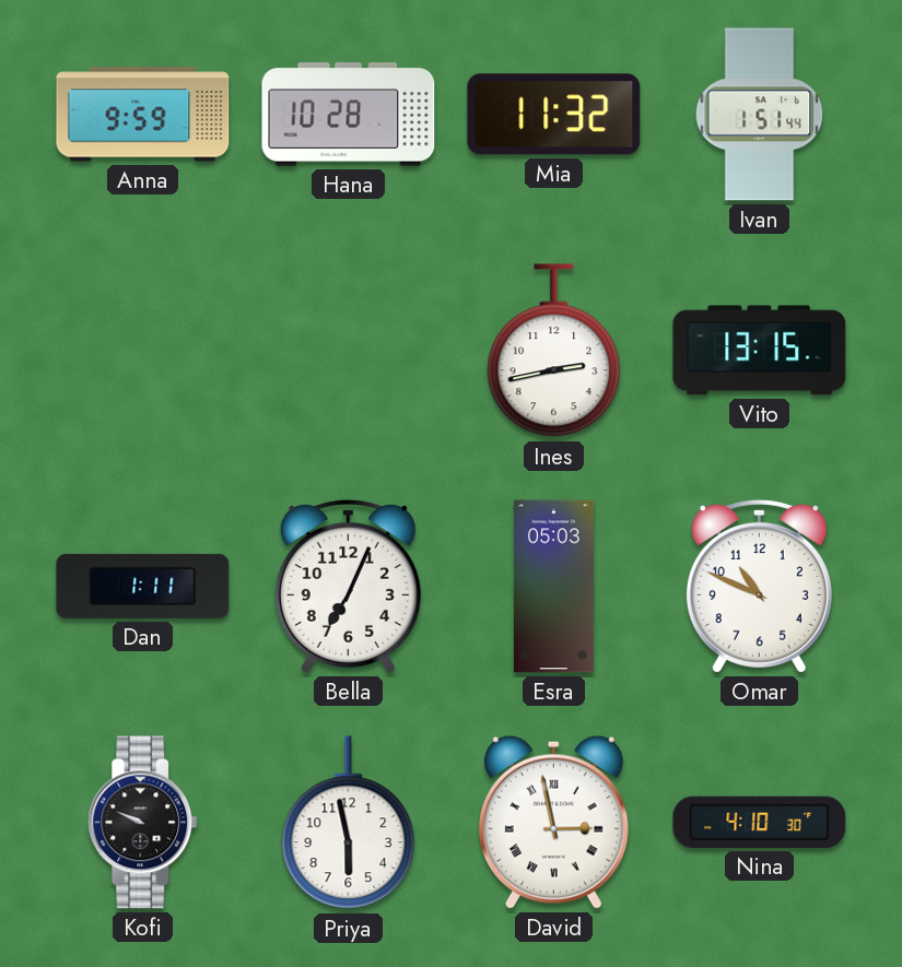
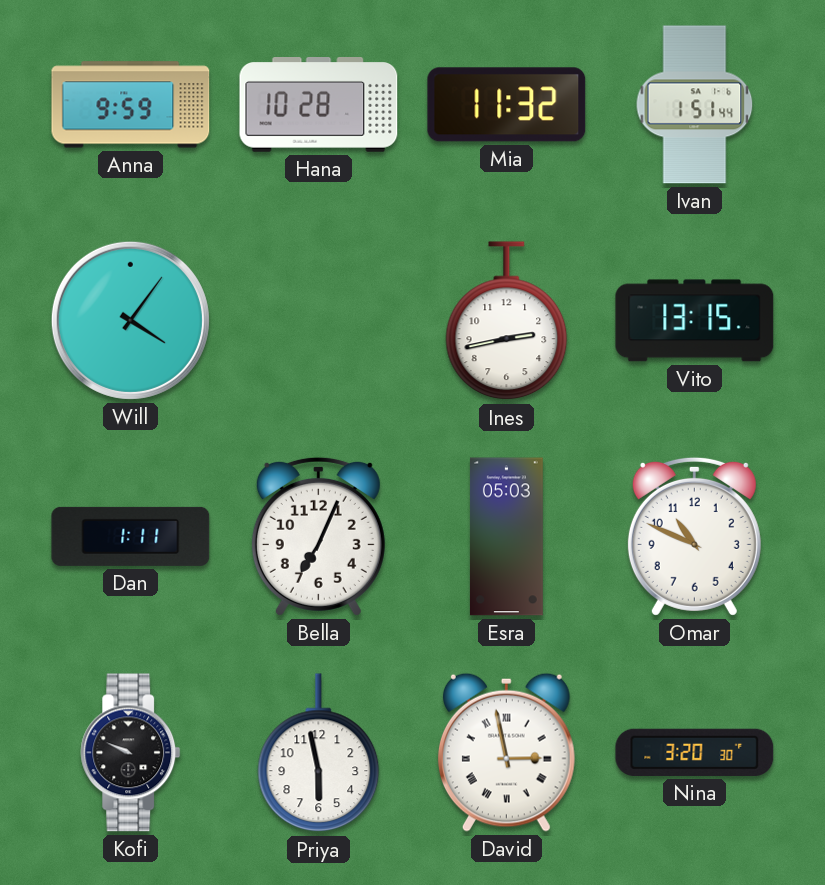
Will: none -> 4:06 (130, 320)
Nina: 4:10 -> 3:20 (695, 752)
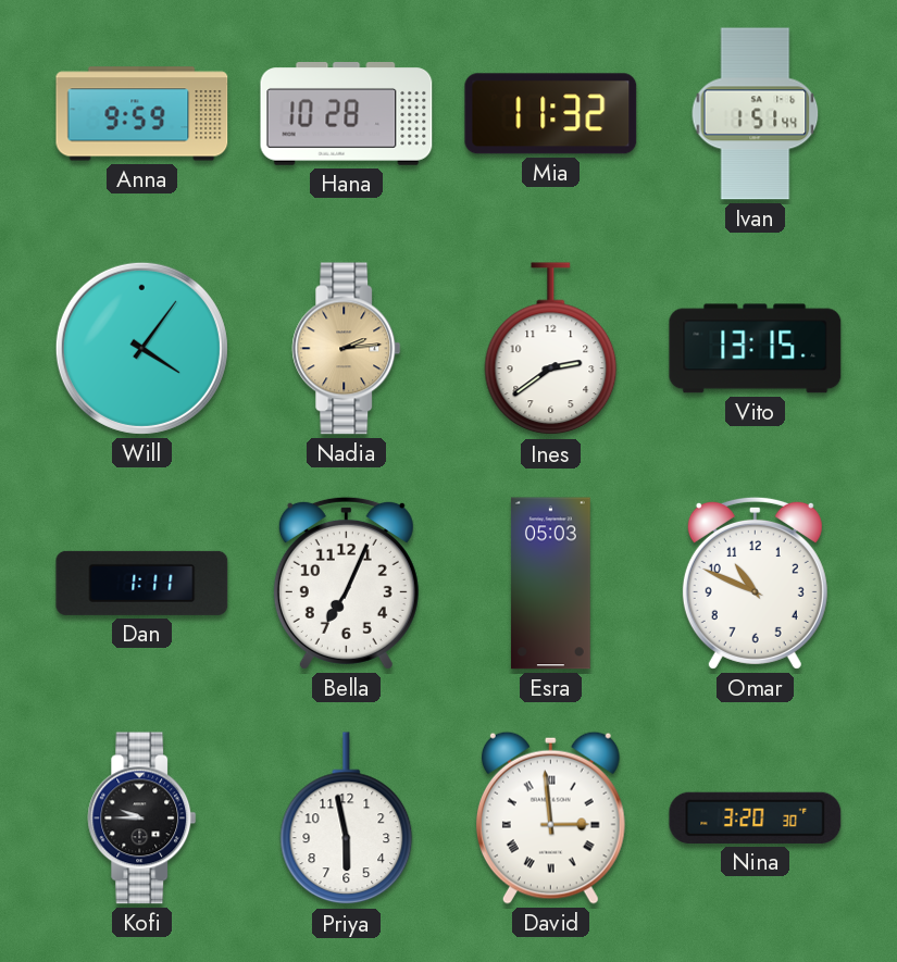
Nadia: none -> 2:14 (347, 349)
Ines: 2:43 -> 2:39 (551, 349)
Kofi: 9:49 -> 9:45 (142, 819)
David: 2:58 -> 2:59 (550, 817)
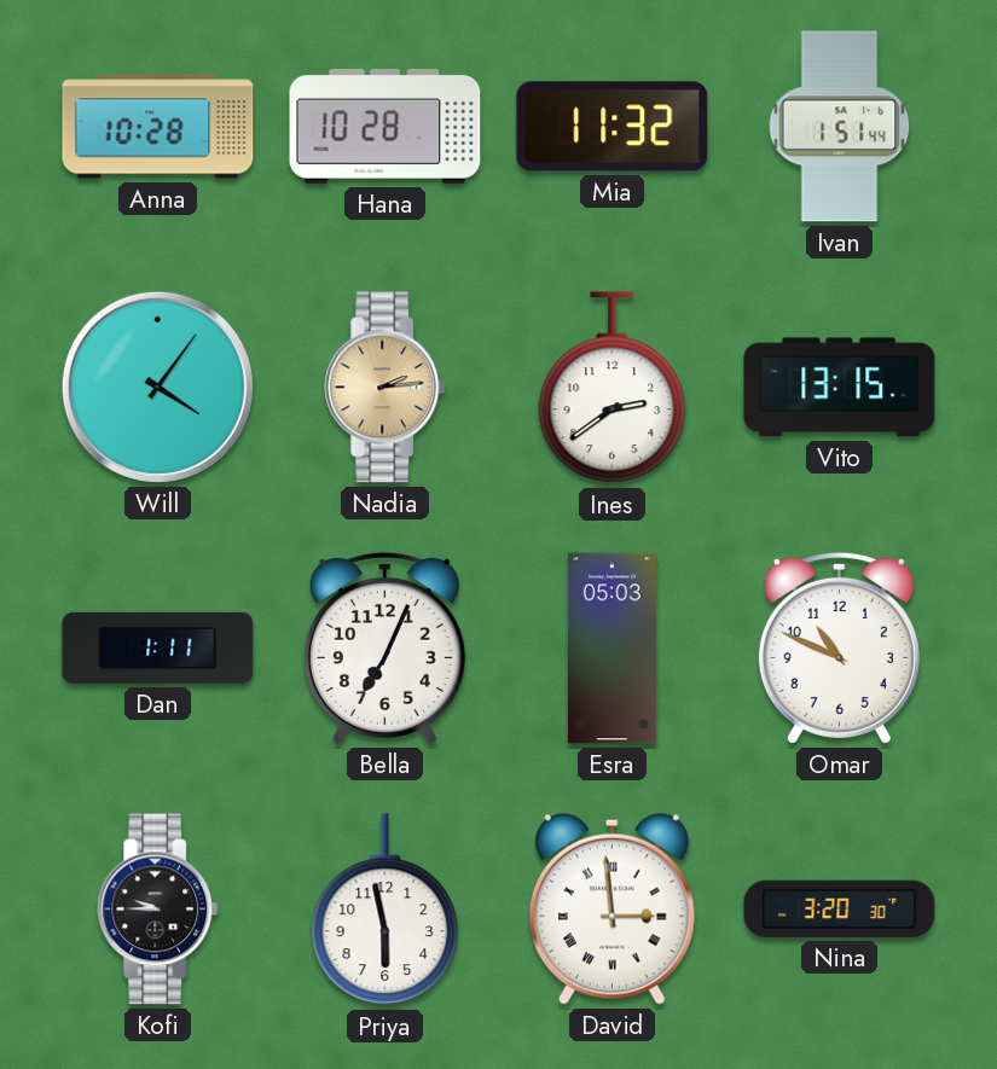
Anna: 9:59 -> 10:28 (158, 127)
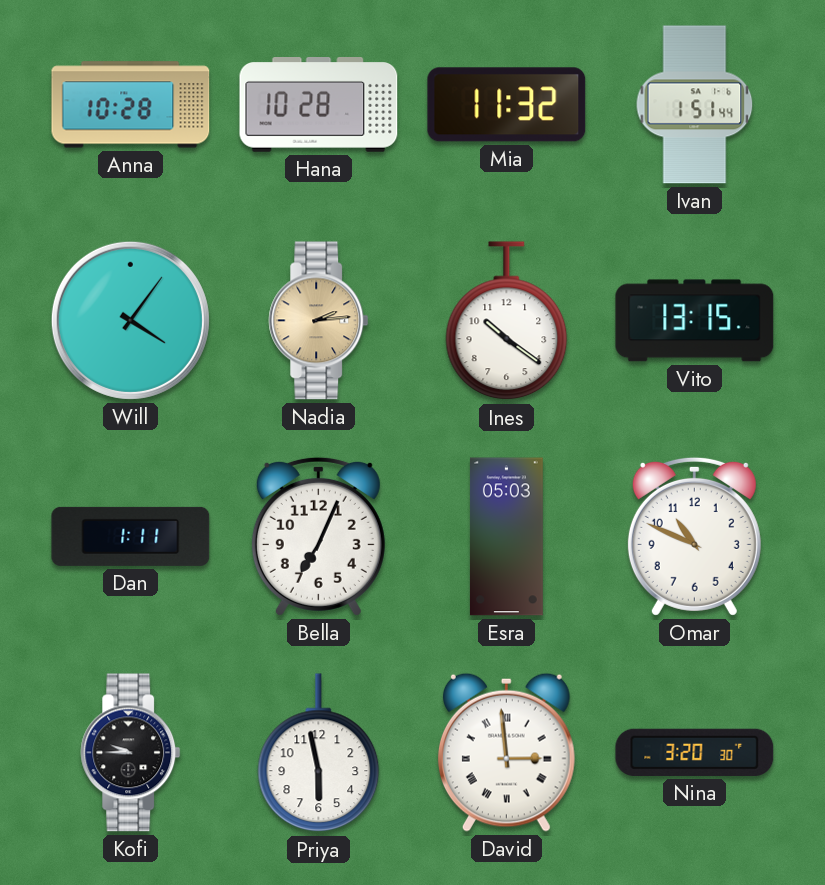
Ines: 2:39 -> 10:21 (507, 321)
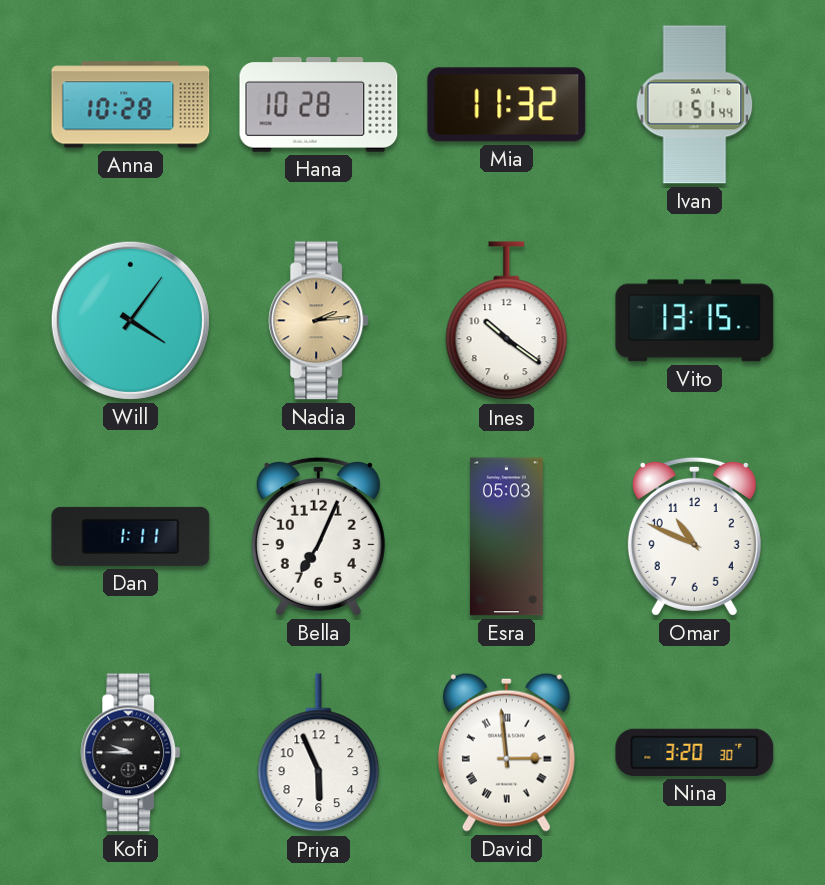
Priya: 5:58 -> 5:56 (319, 753)
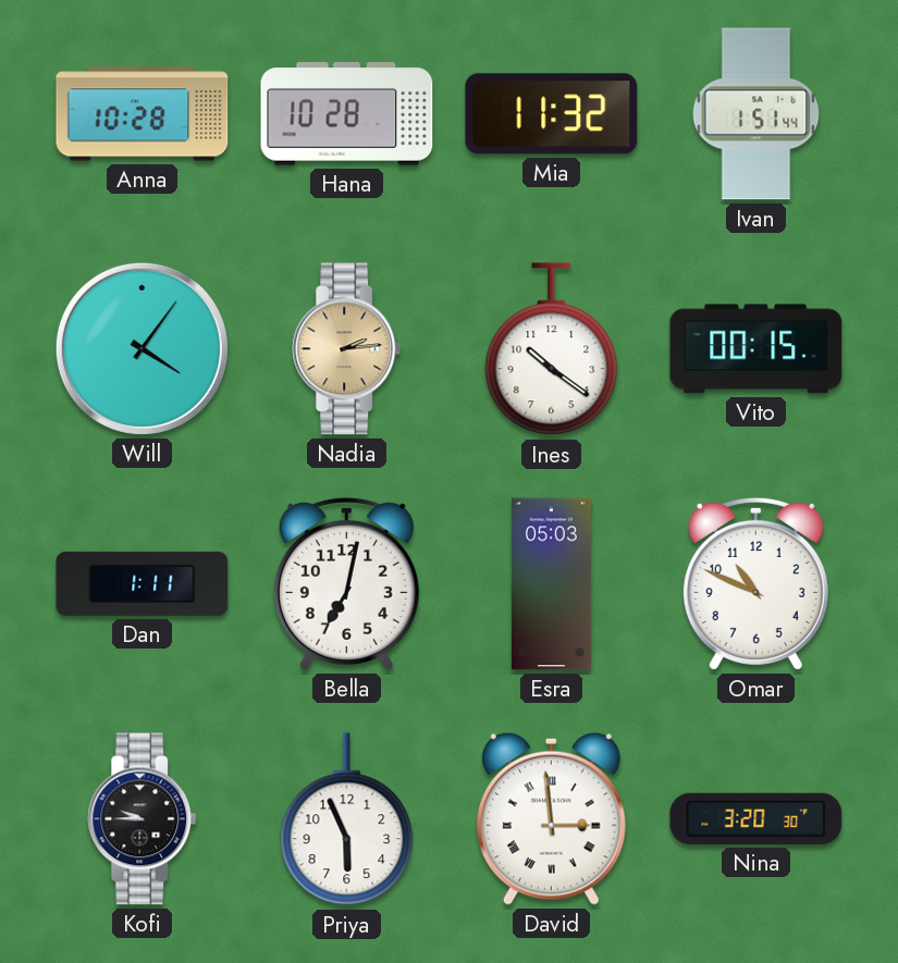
Vito: 13:15 -> 00:15 (756, 349)
Bella: 7:04 -> 7:02 (346, 583)
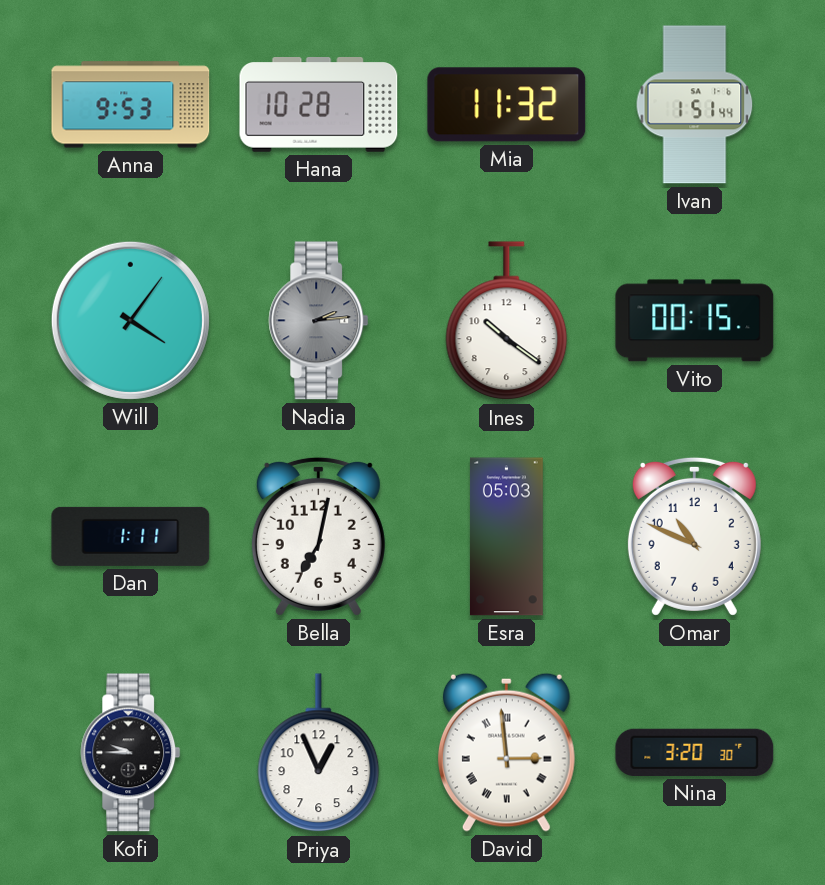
Anna: 10:28 -> 9:53 (131, 105)
Nadia dial: champagne -> grey (319, 321)
Priya: 5:56 -> 12:56 (319, 753)
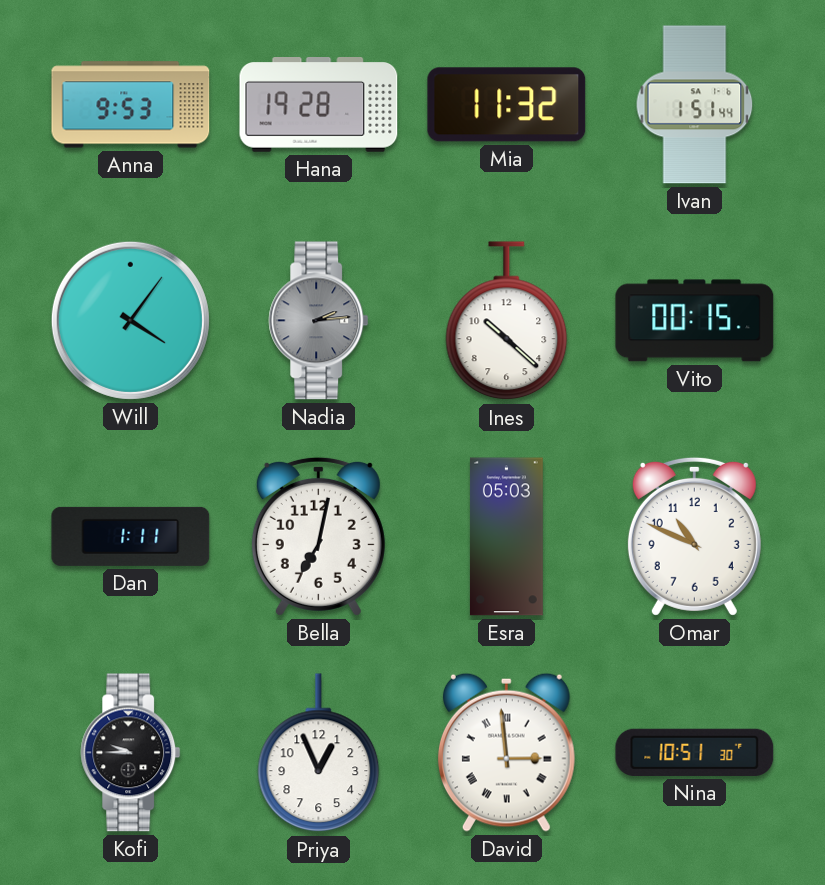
Hana: 10:28 -> 19:28 (319, 105)
Ines: 10:21 -> 10:22 (507, 321)
Nina: 3:20 -> 10:51 (695, 752)
